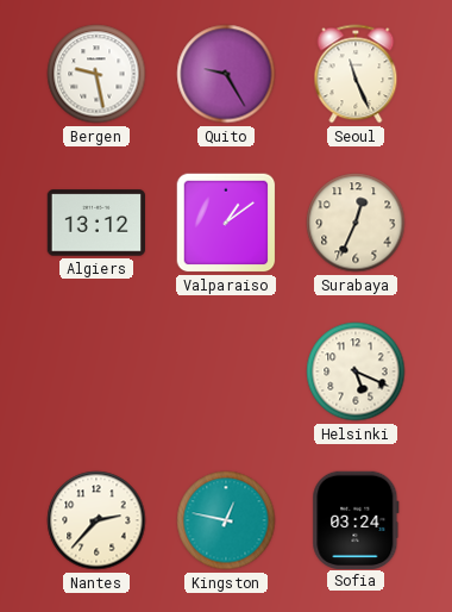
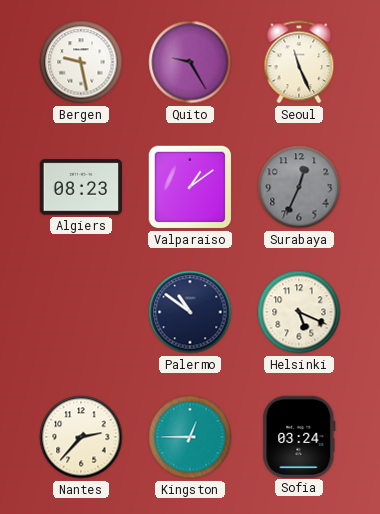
Algiers: 13:12 -> 08:23 (80, 187)
Surabaya dial: cream -> grey (299, 187)
Palermo: none -> 10:51 (190, 312)
Kingston: 12:47 -> 12:45 (190, 437)
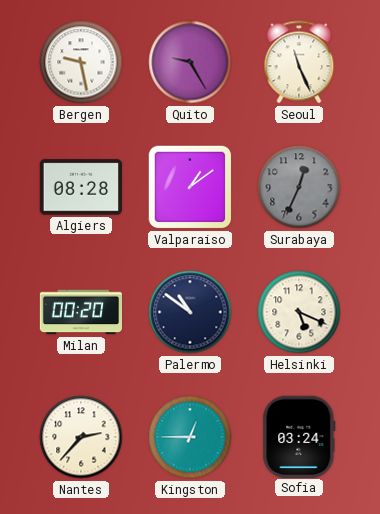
Algiers: 08:23 -> 08:28 (80, 187)
Milan: none -> 00:20 (80, 312)
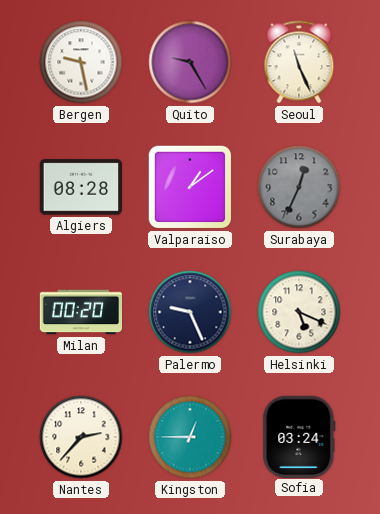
Palermo: 10:51 -> 9:26 (190, 312)
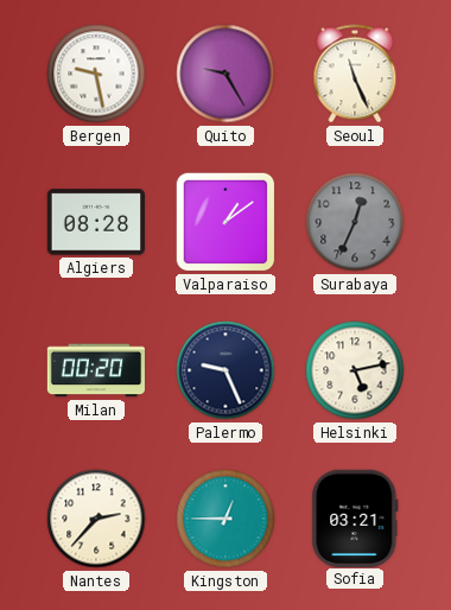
Helsinki: 5:19 -> 5:13 (355, 370)
Sofia: 03:24 -> 03:21 (355, 517)
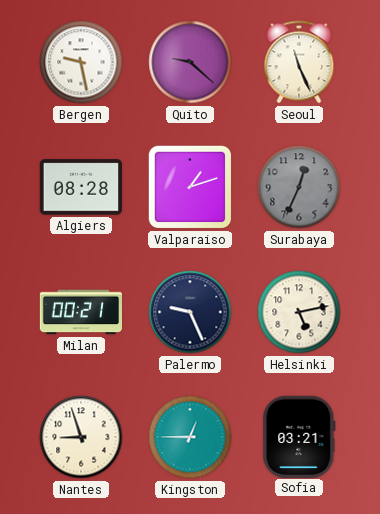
Quito: 9:25 -> 9:22 (190, 62)
Valparaiso: 1:09 -> 1:12 (190, 187)
Milan: 00:20 -> 00:21 (80, 312)
Nantes: 2:37 -> 8:57 (81, 437)
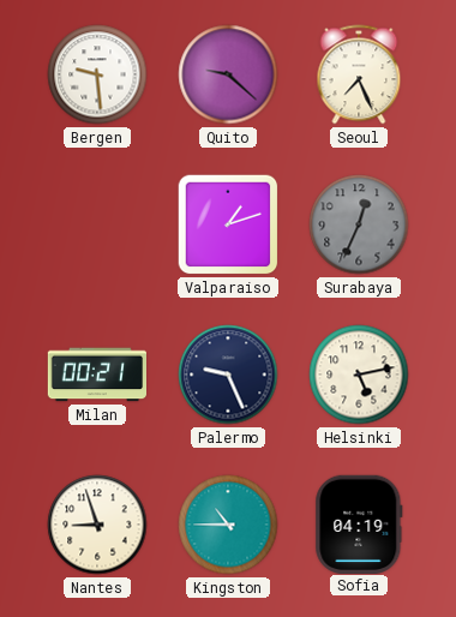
Bergen: 9:28 -> 9:29 (97, 74)
Seoul: 11:26 -> 7:26 (359, 74)
Algiers: 08:28 -> none (80, 187)
Kingston: 12:45 -> 10:45 (228, 525)
Sofia: 03:21 -> 04:19 (359, 523)
